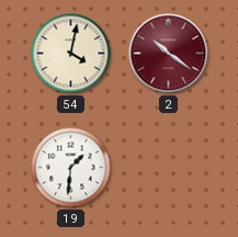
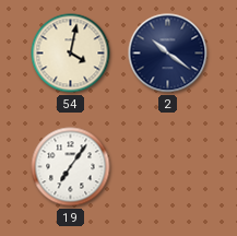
2 dial: burgundy -> navy (168, 54)
19: 1:31 -> 7:06 (71, 167)
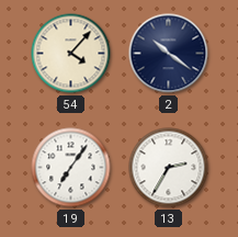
54: 4:02 -> 4:07 (71, 54)
13: none -> 2:35 (169, 168)
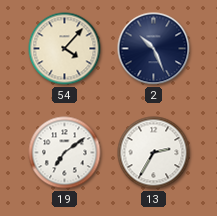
2: 10:21 -> 10:26 (154, 49)
19: 7:06 -> 7:09 (65, 153)
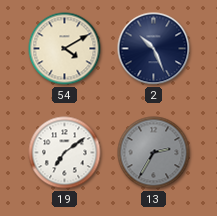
54: 4:07 -> 4:10 (65, 49)
13 dial: white -> grey (154, 153)
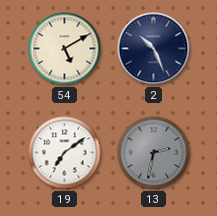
54: 4:10 -> 5:10 (65, 49)
13: 2:35 -> 2:32 (154, 153)
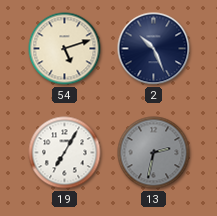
54: 5:10 -> 5:12 (65, 49)
19: 7:09 -> 7:05 (65, 153)
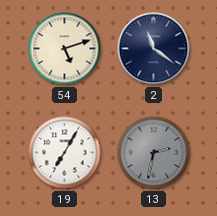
2: 10:26 -> 11:21 (154, 49)
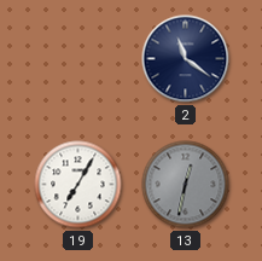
54: 5:12 -> none (65, 49)
13: 2:32 -> 12:32 (186, 185)
